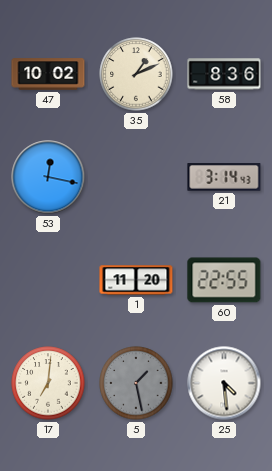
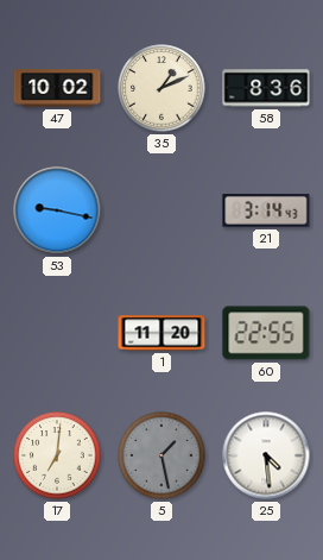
53: 12:17 -> 9:17 (57, 210)
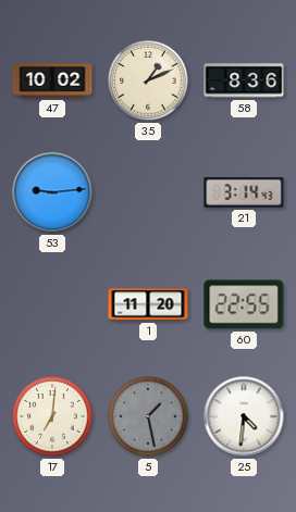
53: 9:17 -> 9:14 (52, 192)
25: 4:29 -> 4:31 (244, 416)
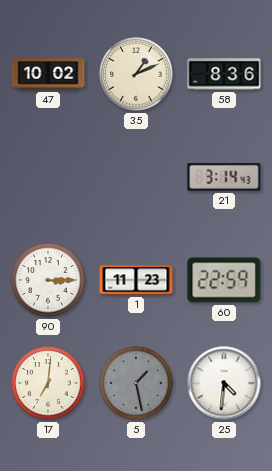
53: 9:14 -> none (52, 192)
90: none -> 3:15 (48, 280)
1: 11:20 -> 11:23 (136, 280)
60: 22:55 -> 22:59 (224, 280)
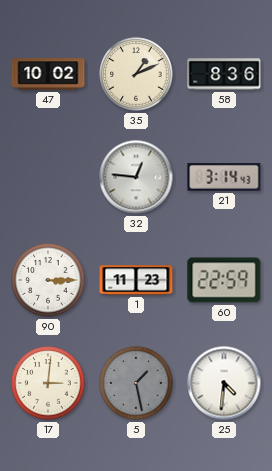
32: none -> 12:46 (136, 177)
17: 7:01 -> 3:01 (48, 383)
